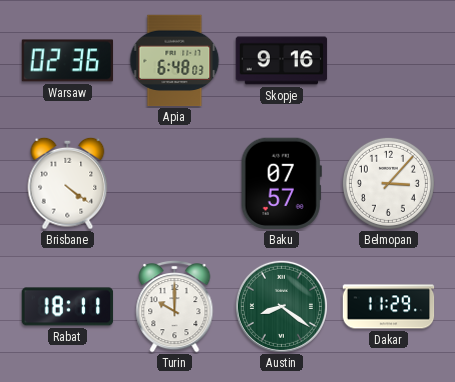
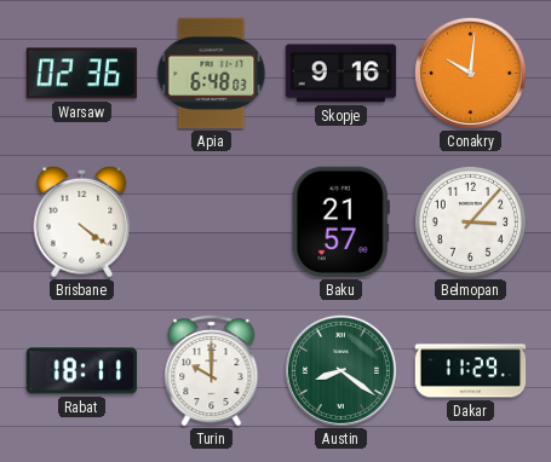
Conakry: none -> 10:01 (470, 73)
Baku: 07:57 -> 21:57 (340, 223)
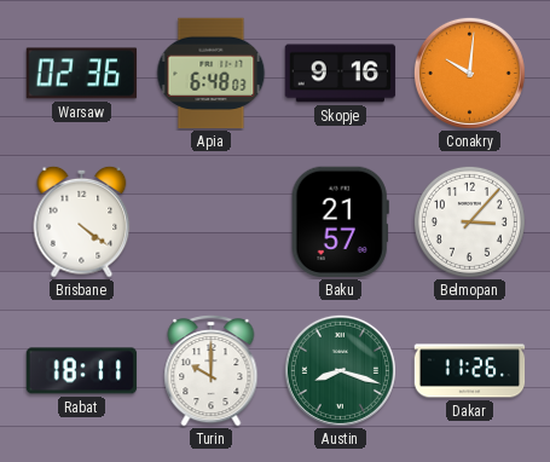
Austin: 8:21 -> 8:18 (340, 370)
Dakar: 11:29 -> 11:26 (470, 371)
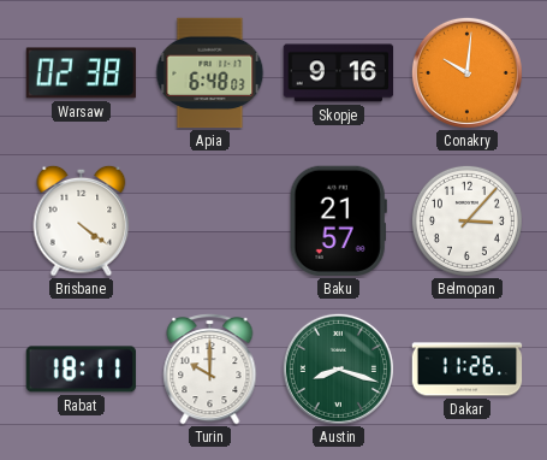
Warsaw: 02:36 -> 02:38 (82, 73)
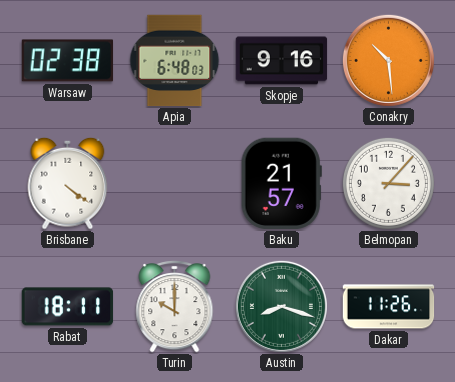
Conakry: 10:01 -> 10:29 (388, 60)
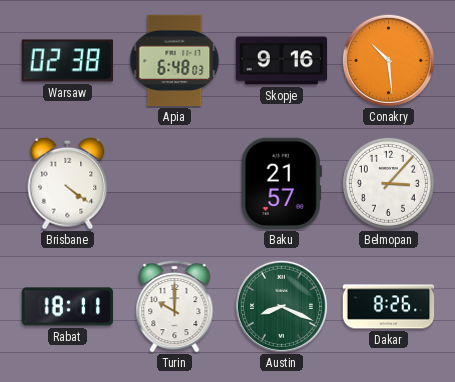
Austin: 8:18 -> 8:19 (281, 306)
Dakar: 11:26 -> 8:26 (389, 307)
